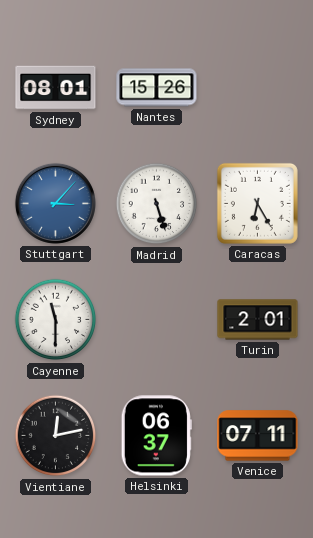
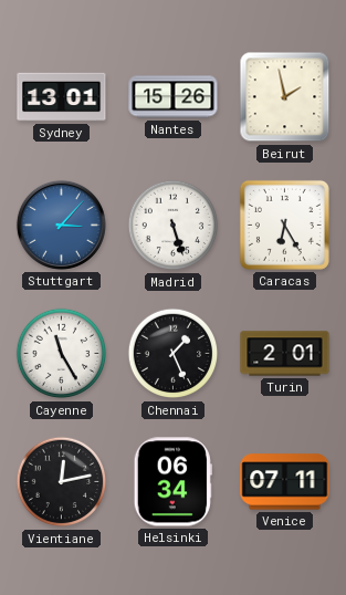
Sydney: 08:01 -> 13:01 (62, 97)
Beirut: none -> 1:58 (285, 97)
Cayenne: 11:30 -> 11:25 (62, 354)
Chennai: none -> 1:26 (174, 354)
Helsinki: 06:37 -> 06:34 (172, 482)
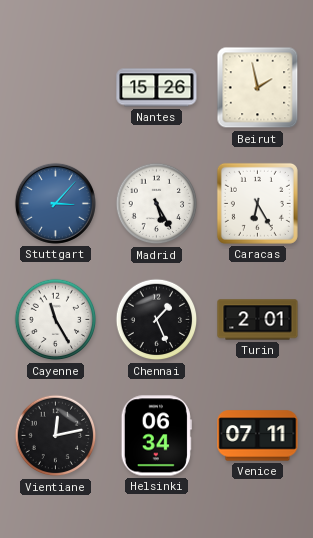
Sydney: 13:01 -> none (62, 97)
Madrid: 5:27 -> 5:25 (157, 204)
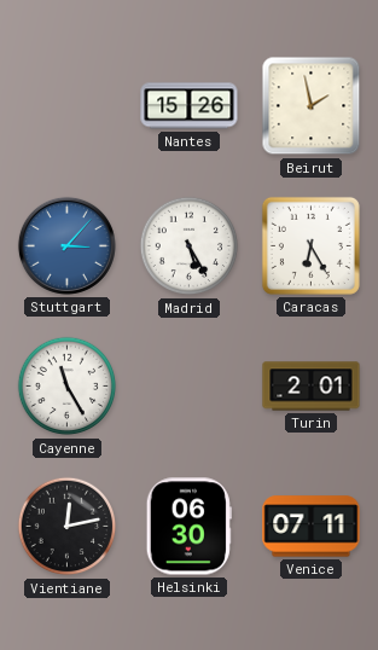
Chennai: 1:26 -> none (157, 320)
Helsinki: 06:34 -> 06:30 (188, 527)
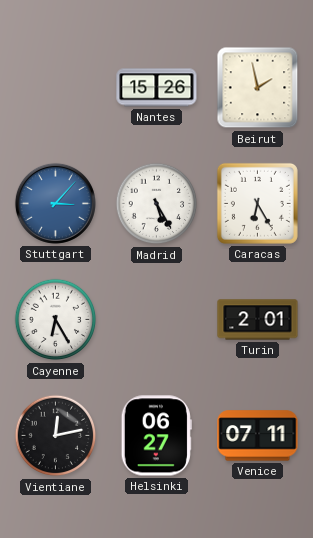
Cayenne: 11:25 -> 6:25 (56, 320)
Helsinki: 06:30 -> 06:27 (156, 436)
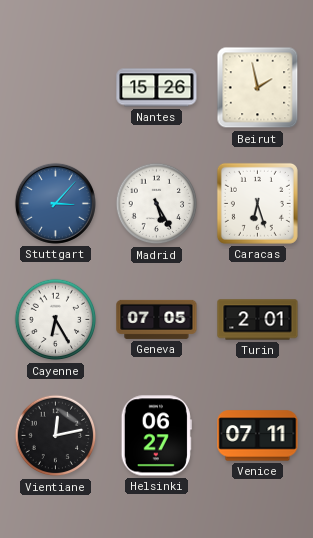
Caracas: 6:25 -> 6:27 (257, 203)
Geneva: none -> 07:05 (157, 319)
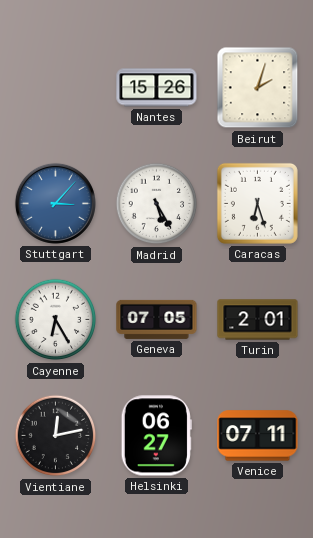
Beirut: 1:58 -> 2:03 (258, 88)
